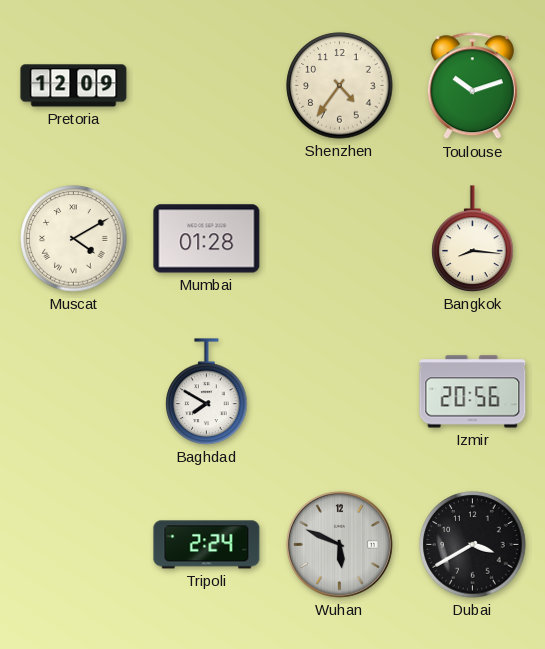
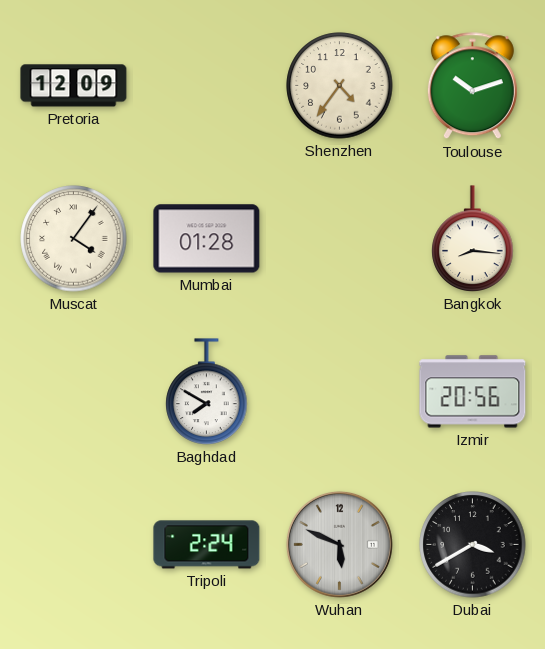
Muscat: 4:10 -> 4:06 (74, 239)
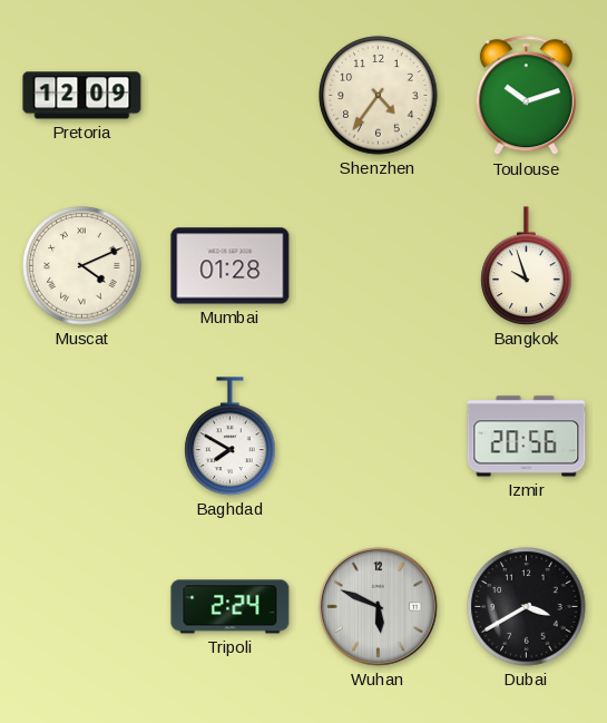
Muscat: 4:06 -> 4:11 (82, 266)
Bangkok: 8:16 -> 9:57 (527, 266)
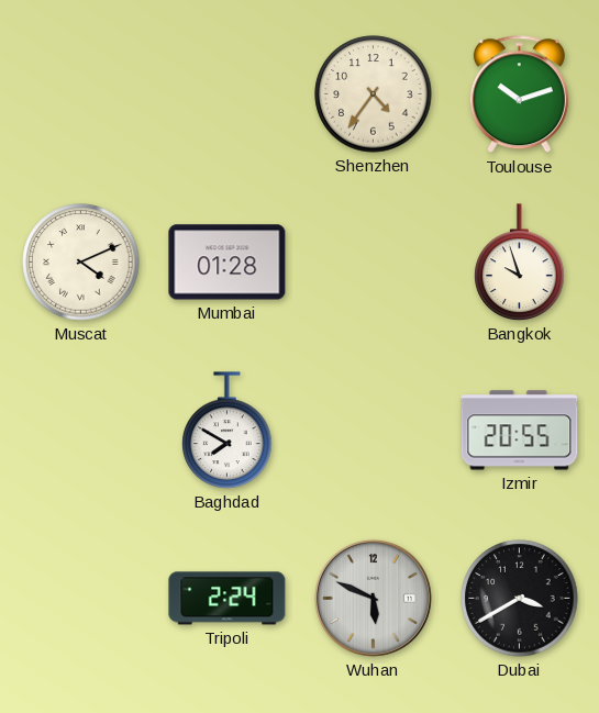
Pretoria: 12:09 -> none (82, 96)
Izmir: 20:56 -> 20:55 (520, 431)
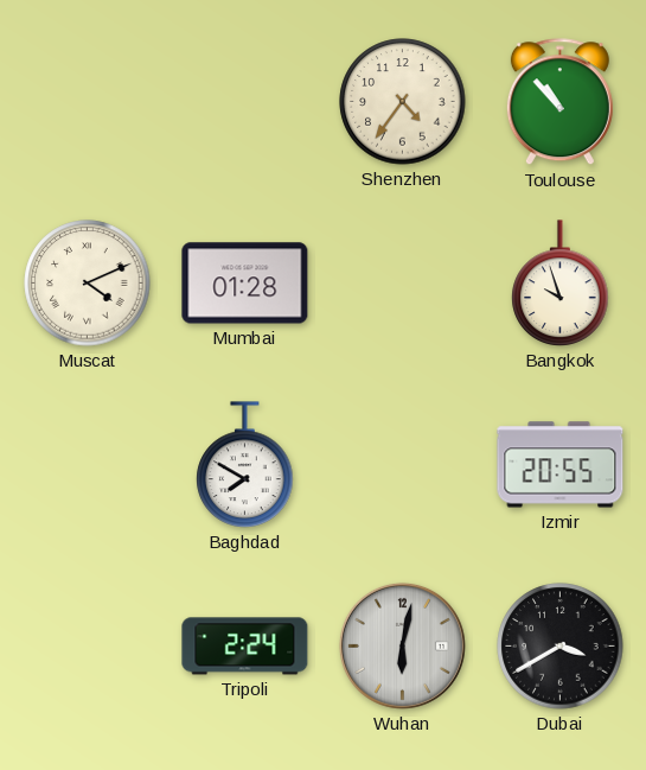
Toulouse: 10:12 -> 10:53 (559, 102)
Wuhan: 5:49 -> 6:02 (402, 645)
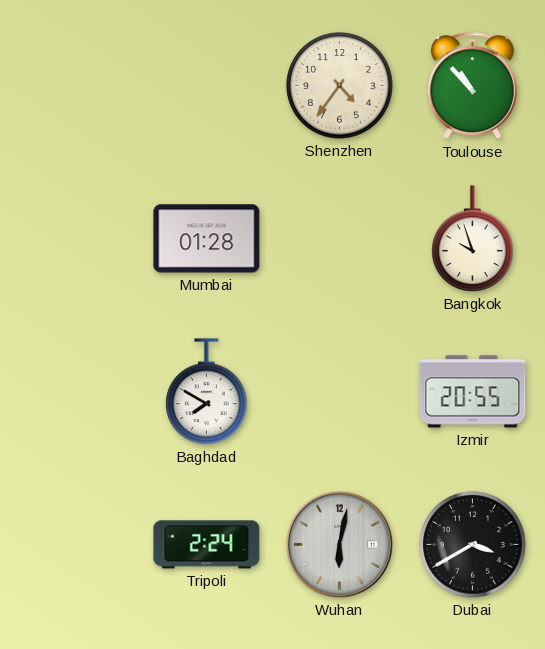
Muscat: 4:11 -> none (88, 284)
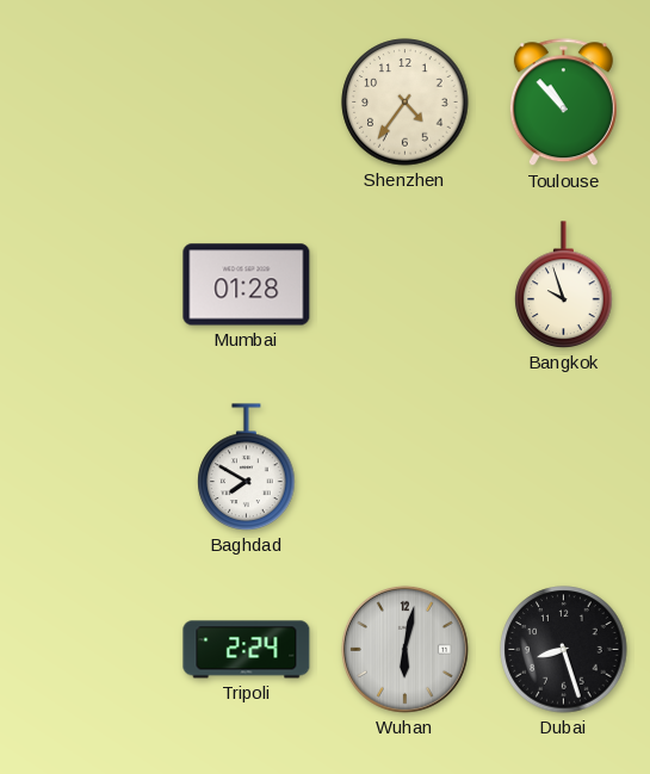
Izmir: 20:55 -> none (473, 392)
Dubai: 3:40 -> 8:27 (564, 650)
